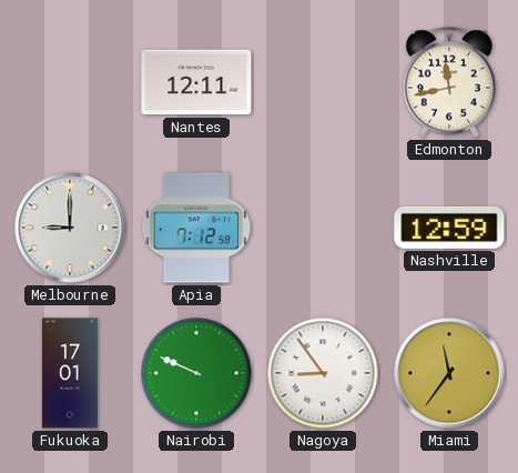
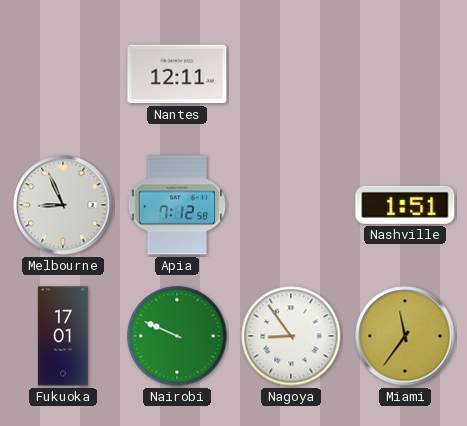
Edmonton: 11:43 -> none (449, 82)
Melbourne: 9:00 -> 8:56 (63, 205)
Nashville: 12:59 -> 1:51 (405, 205)
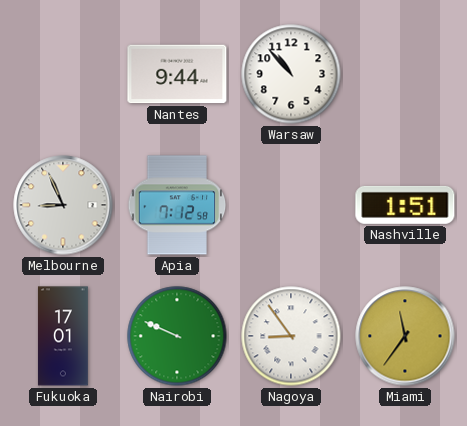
Nantes: 12:11 -> 9:44 (177, 74)
Warsaw: none -> 10:53 (291, 74)
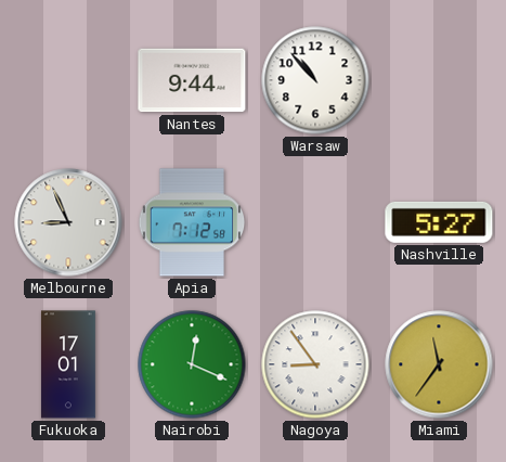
Nashville: 1:51 -> 5:27 (439, 222)
Nairobi: 9:49 -> 12:19 (192, 364)
